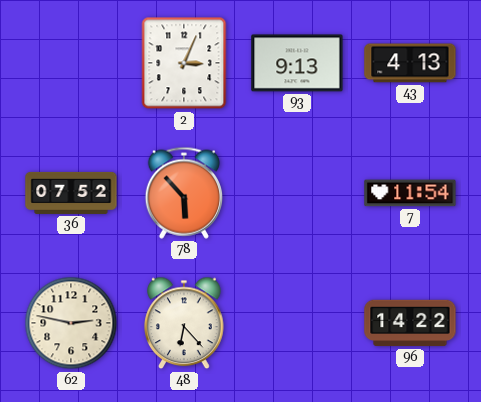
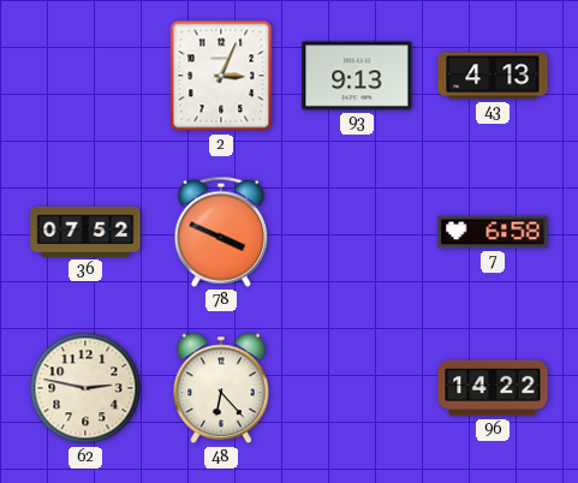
78: 5:53 -> 3:49 (220, 232)
7: 11:54 -> 6:58 (493, 232)
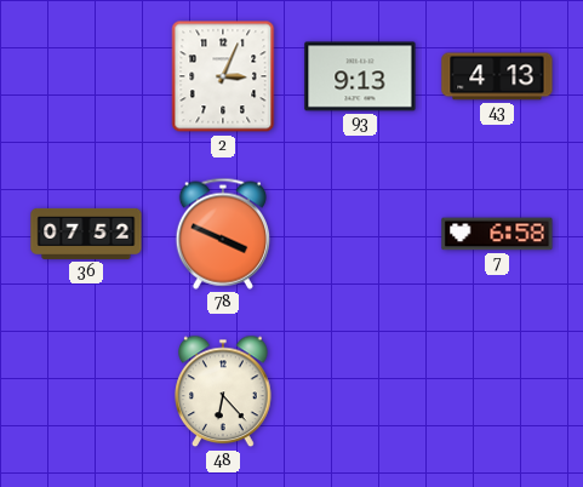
62: 2:47 -> none (85, 388)
96: 14:22 -> none (493, 388)
